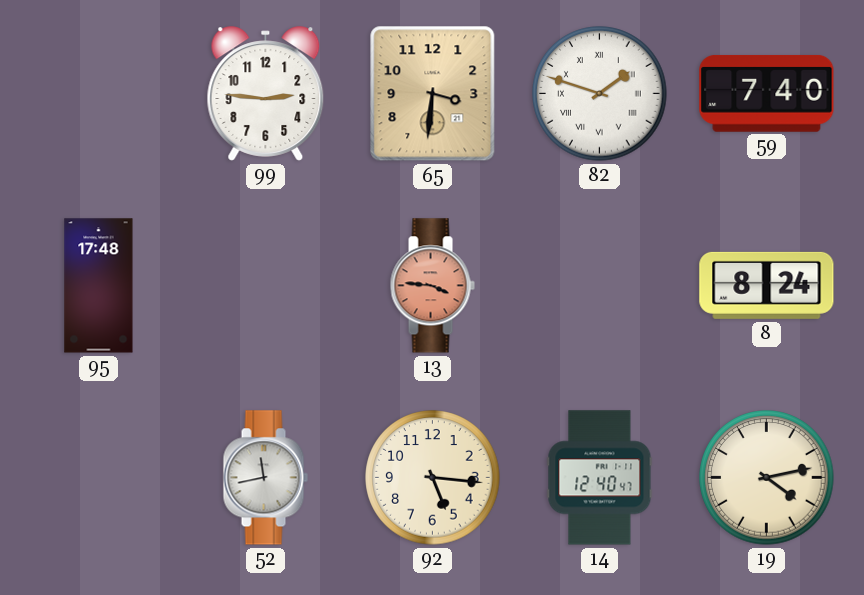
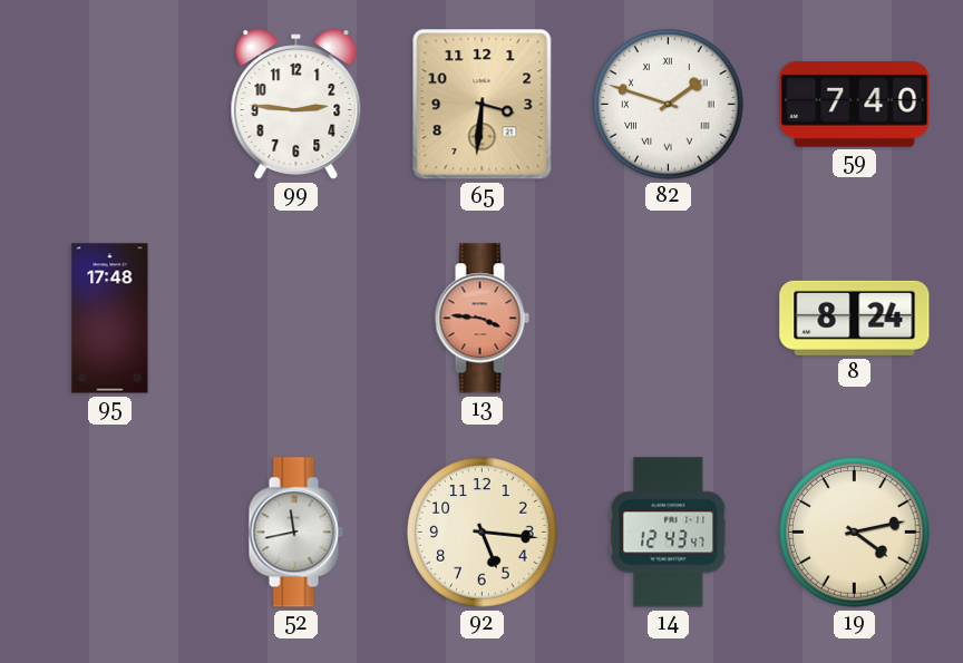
14: 12:40 -> 12:43 (669, 533)
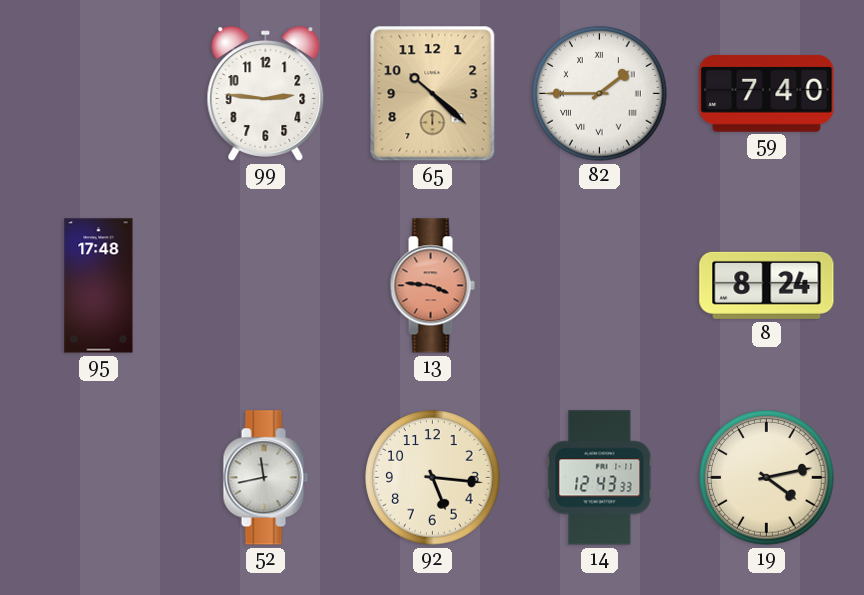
65: 3:31 -> 10:22 (433, 94)
82: 1:48 -> 1:45 (600, 94)
14: 12:43:47 -> 12:43:33 (600, 478)
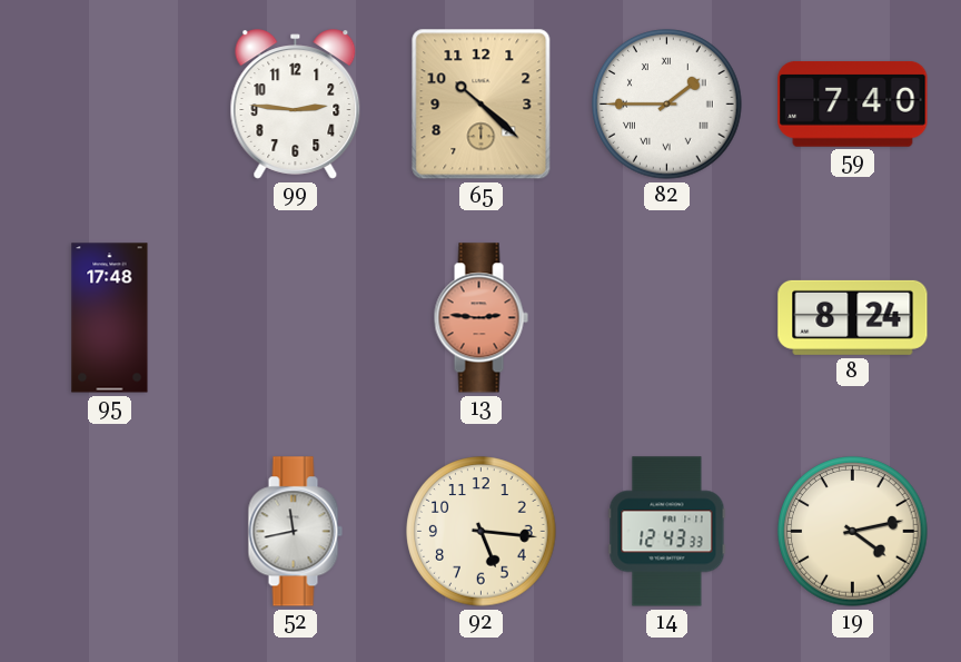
13: 3:46 -> 2:46 (481, 318)
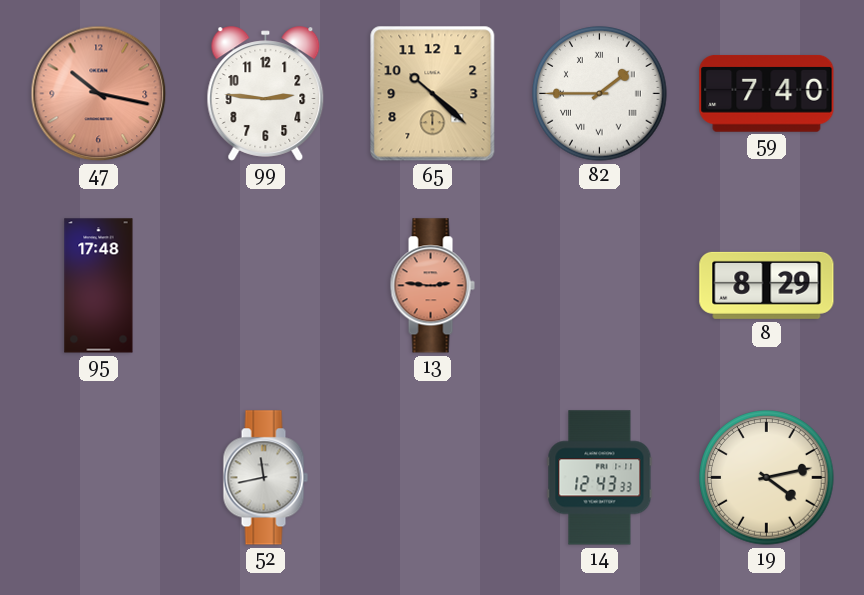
47: none -> 10:17 (99, 94)
8: 8:24 -> 8:29 (767, 285)
92: 5:16 -> none (482, 532)
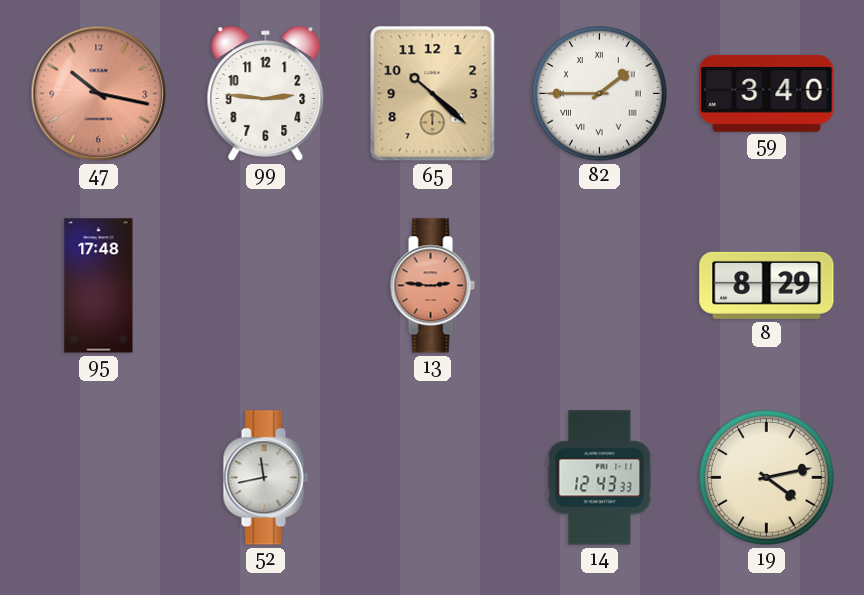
59: 7:40 -> 3:40 (767, 93)
